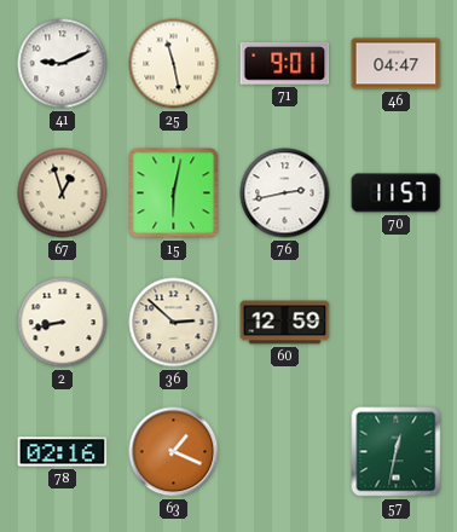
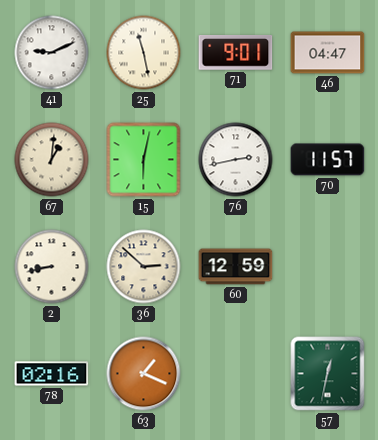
67: 12:57 -> 1:01 (52, 160)
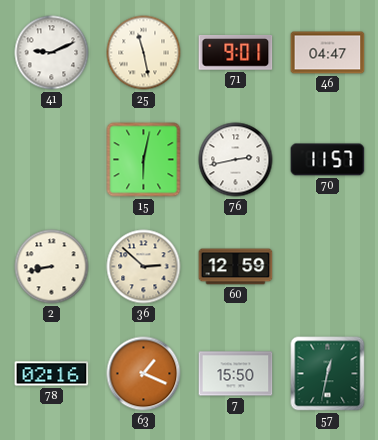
67: 1:01 -> none (52, 160)
7: none -> 15:50 (236, 374)
